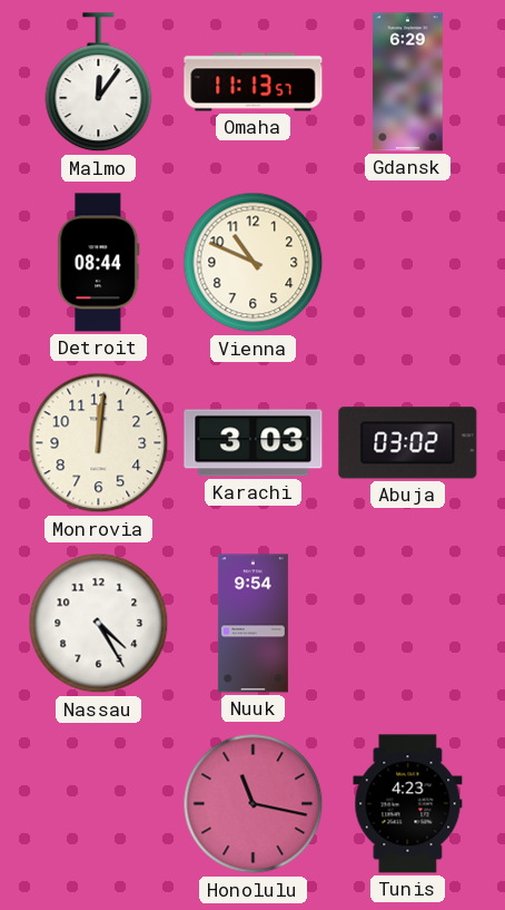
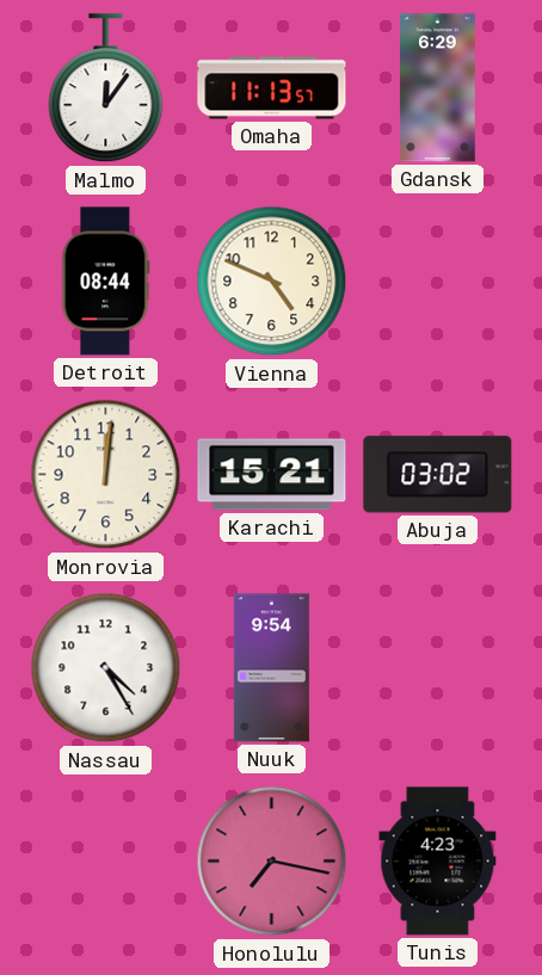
Vienna: 10:49 -> 4:49 (272, 282)
Karachi: 3:03 -> 15:21 (272, 475)
Honolulu: 11:17 -> 7:17 (272, 862)
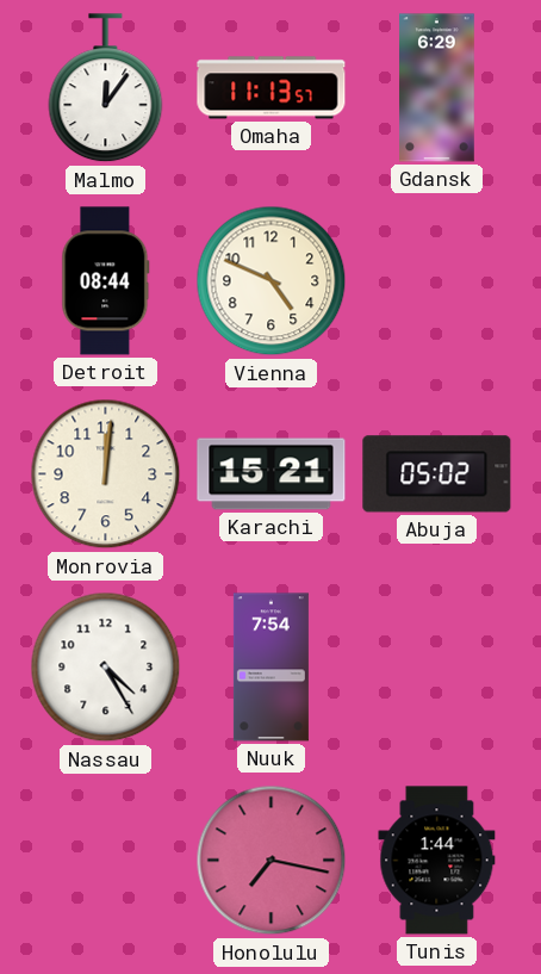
Abuja: 03:02 -> 05:02 (437, 474)
Nuuk: 9:54 -> 7:54 (270, 668)
Tunis: 4:23 -> 1:44 (437, 861)
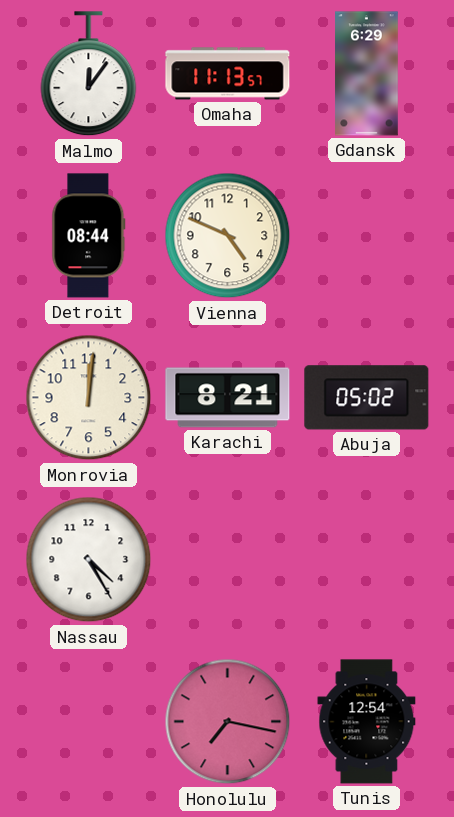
Karachi: 15:21 -> 8:21 (228, 398)
Nuuk: 7:54 -> none (270, 668)
Tunis: 1:44 -> 12:54 (367, 722)
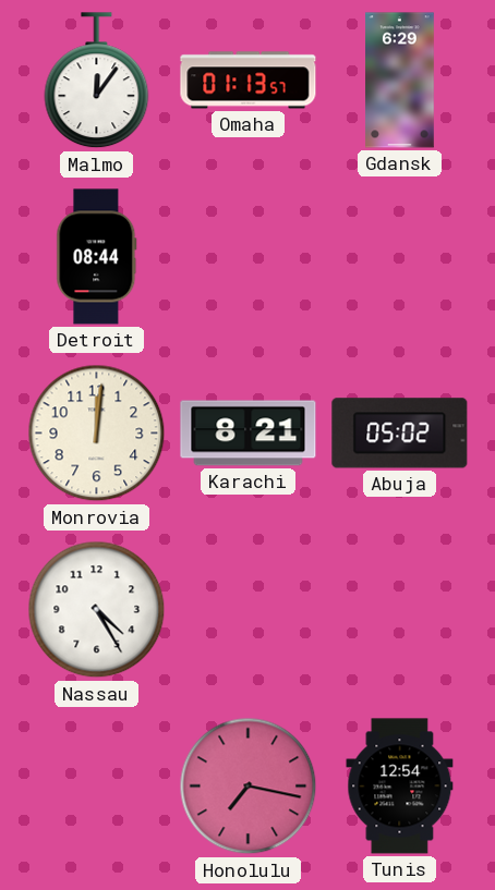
Omaha: 11:13 -> 01:13 (249, 81)
Vienna: 4:49 -> none (228, 236)
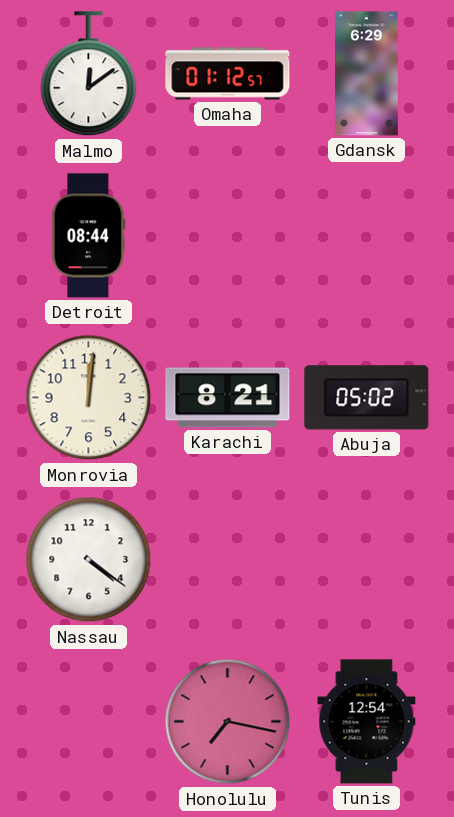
Malmo: 12:06 -> 12:09 (89, 74)
Omaha: 01:13 -> 01:12 (228, 74)
Nassau: 4:25 -> 4:21 (89, 560)
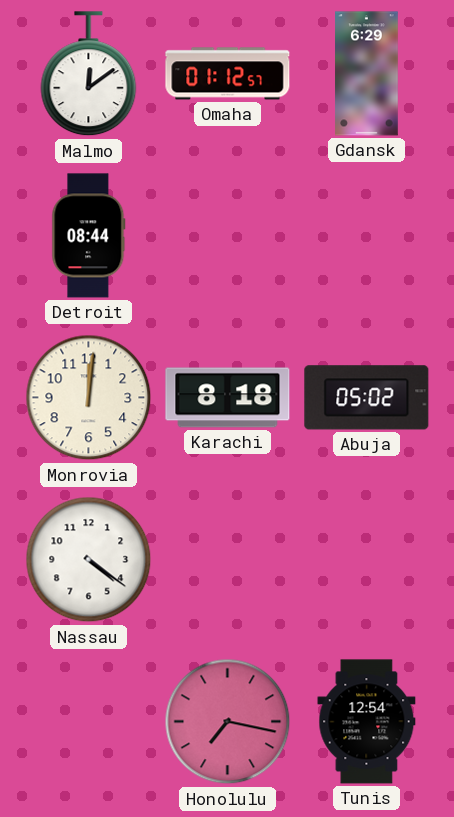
Karachi: 8:21 -> 8:18 (228, 398)
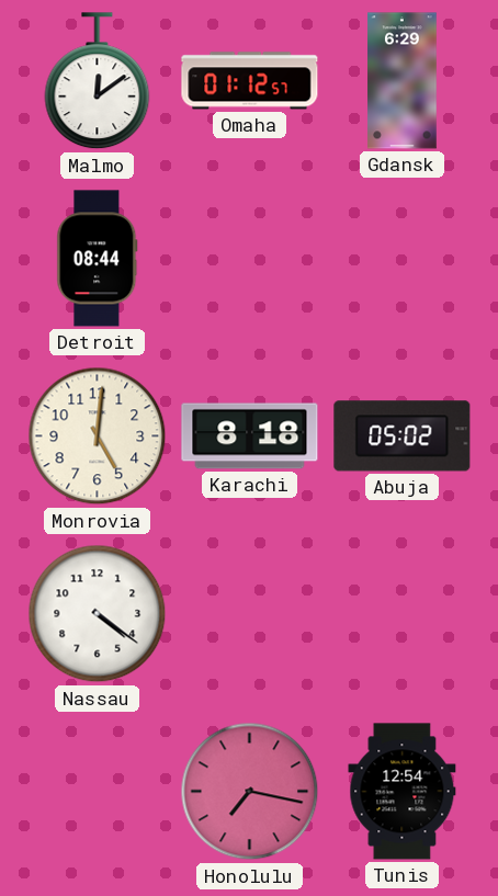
Monrovia: 12:01 -> 5:01 (98, 436)
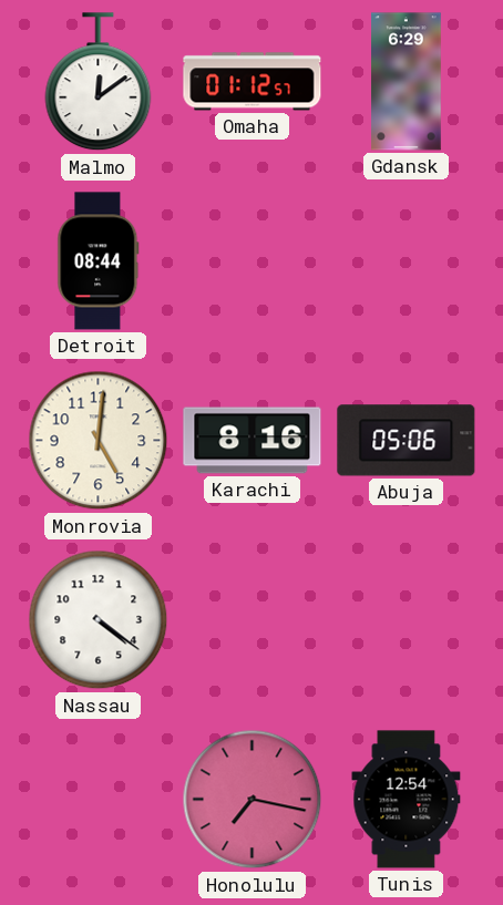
Karachi: 8:18 -> 8:16 (253, 441)
Abuja: 05:02 -> 05:06 (407, 441)
